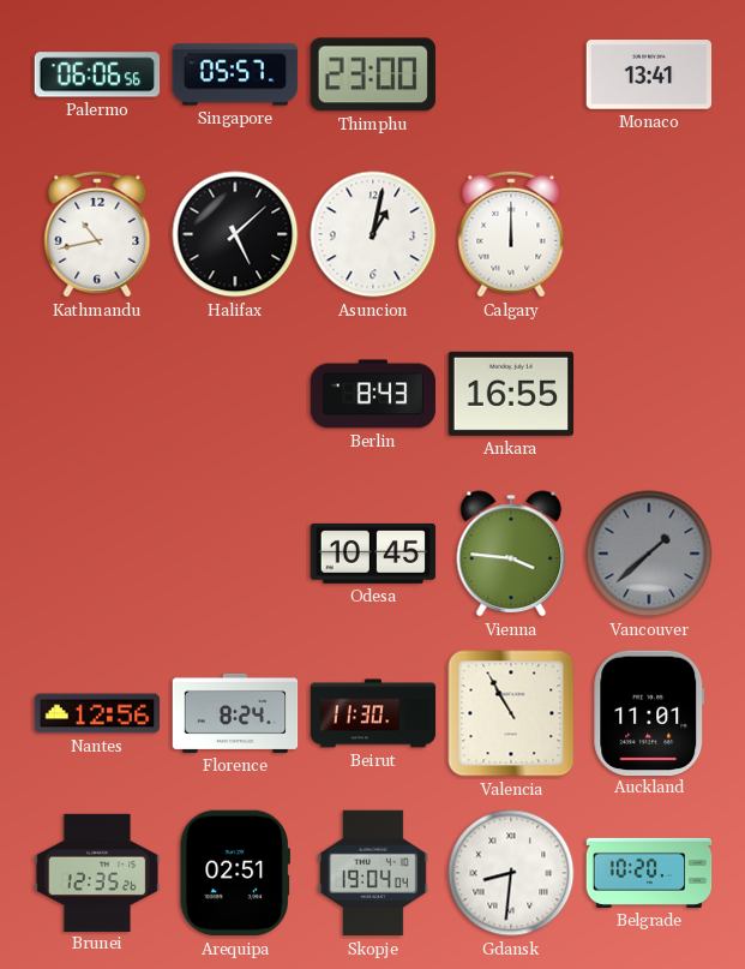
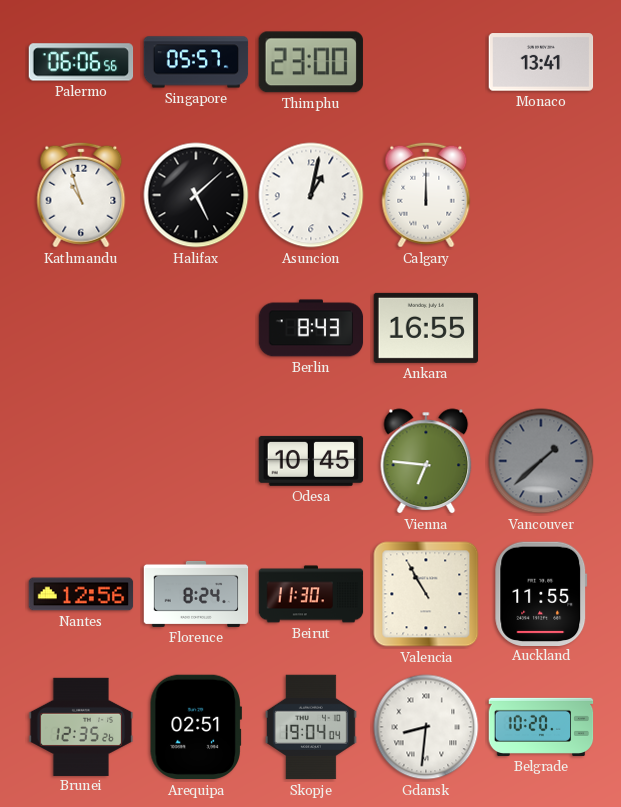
Kathmandu: 10:43 -> 10:57 (81, 195)
Vienna: 3:46 -> 6:46 (426, 461)
Auckland: 11:01 -> 11:55 (541, 593)
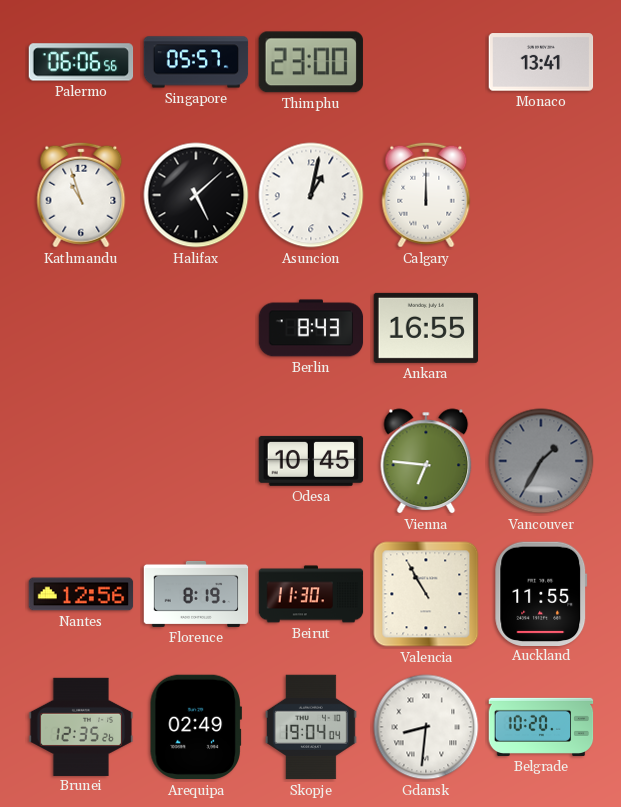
Vancouver: 1:38 -> 1:35 (541, 461)
Florence: 8:24 -> 8:19 (196, 594)
Arequipa: 02:51 -> 02:49 (196, 727)
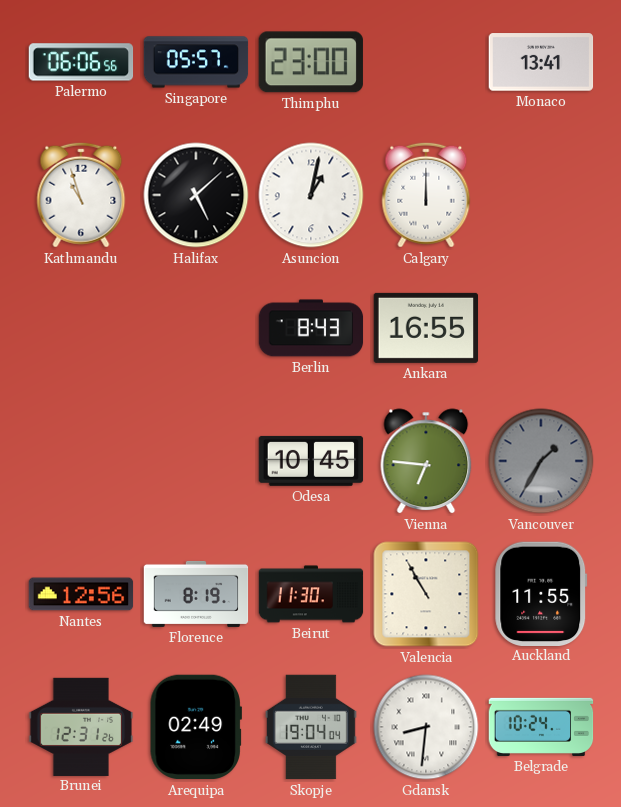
Brunei: 12:35 -> 12:31 (81, 726)
Belgrade: 10:20 -> 10:24 (541, 727)
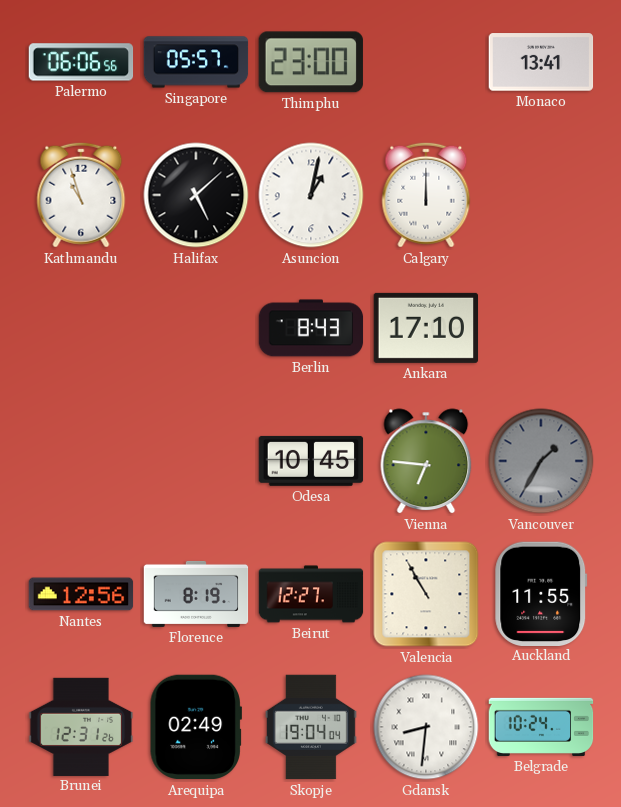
Ankara: 16:55 -> 17:10 (426, 328)
Beirut: 11:30 -> 12:27 (311, 594)
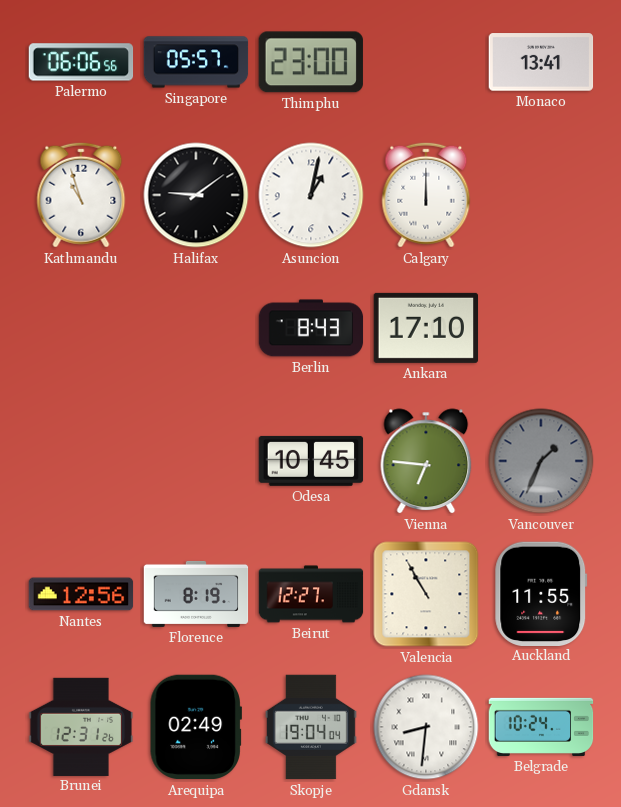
Halifax: 5:08 -> 9:09 (196, 195)
Vancouver: 1:35 -> 1:34 (541, 461)
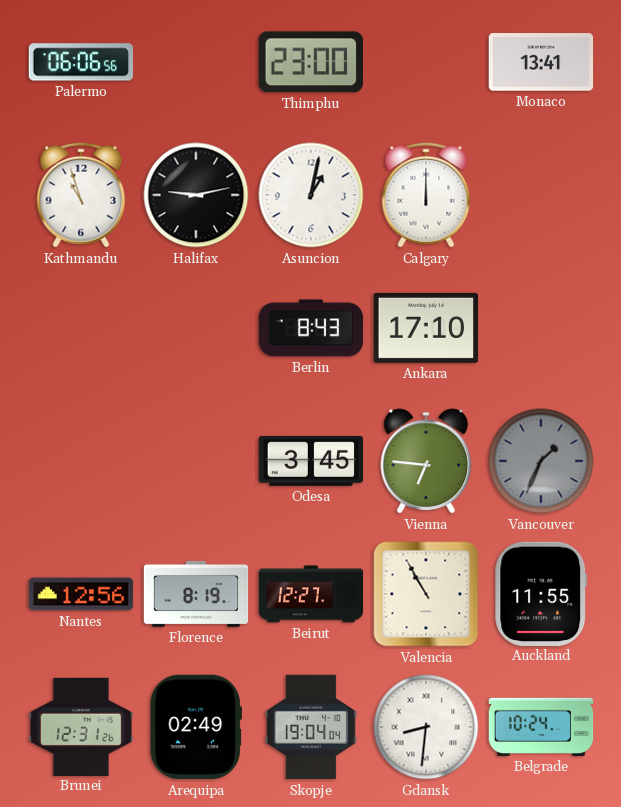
Singapore: 05:57 -> none (196, 62)
Halifax: 9:09 -> 9:13 (196, 195)
Odesa: 10:45 -> 3:45 (311, 461)
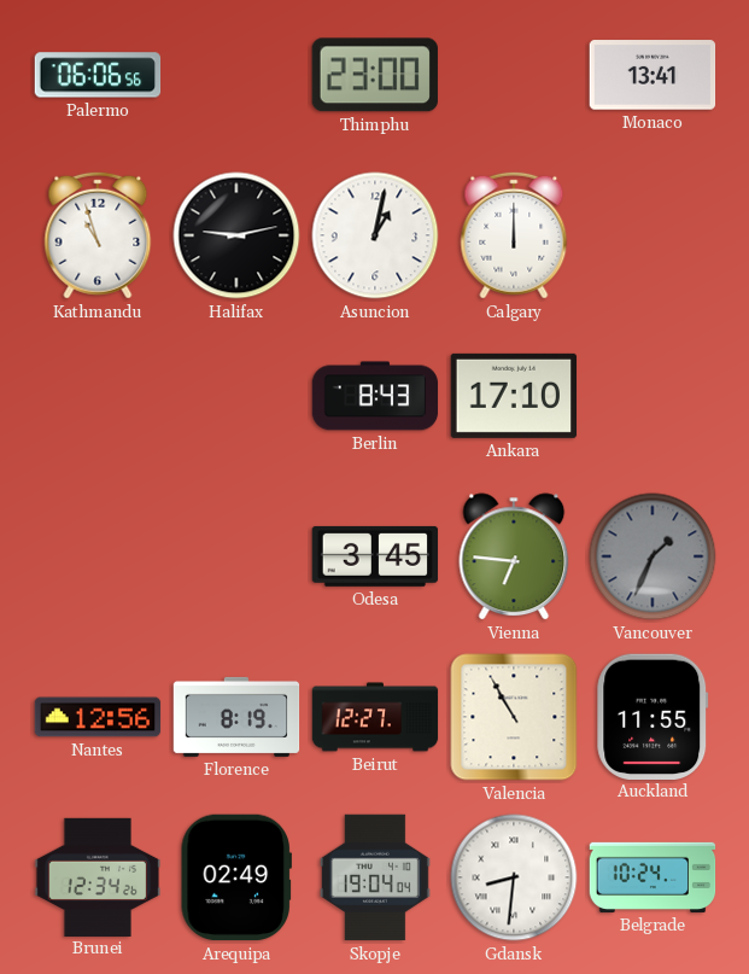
Brunei: 12:31 -> 12:34 (98, 876)
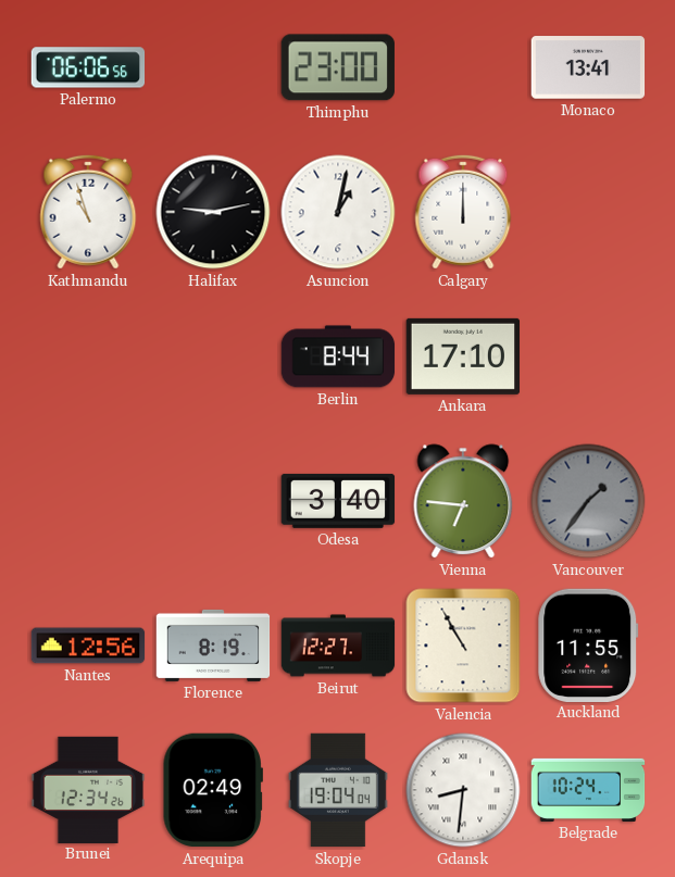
Berlin: 8:43 -> 8:44 (338, 356)
Odesa: 3:45 -> 3:40 (338, 501)
Vancouver: 1:34 -> 1:36 (588, 501)
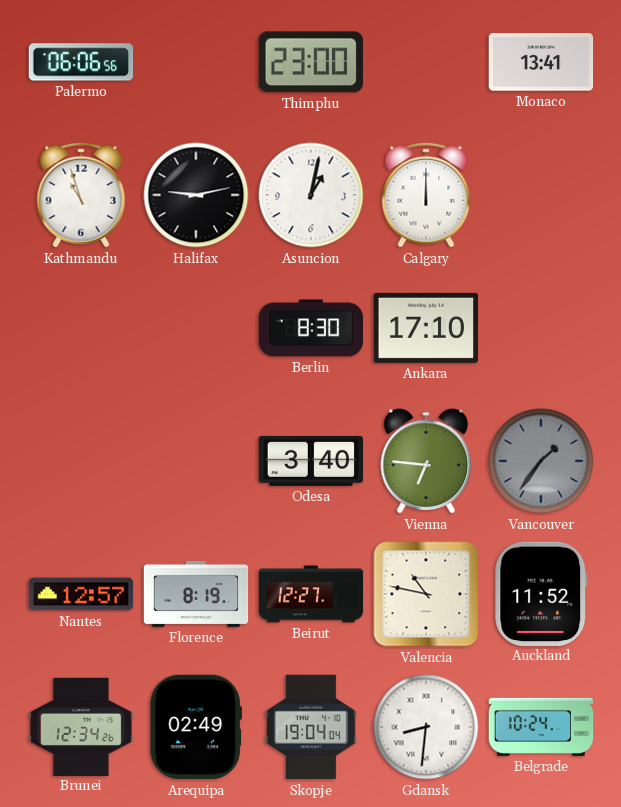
Berlin: 8:44 -> 8:30 (311, 328)
Nantes: 12:56 -> 12:57 (81, 594)
Valencia: 10:55 -> 10:47 (426, 594)
Auckland: 11:55 -> 11:52 (541, 593)
